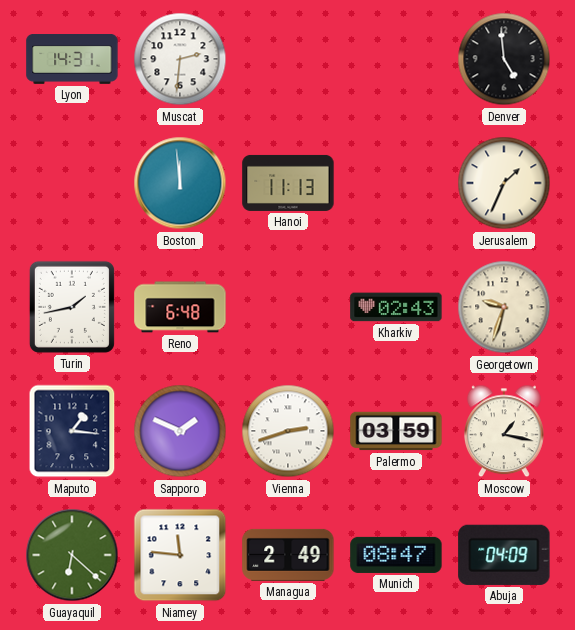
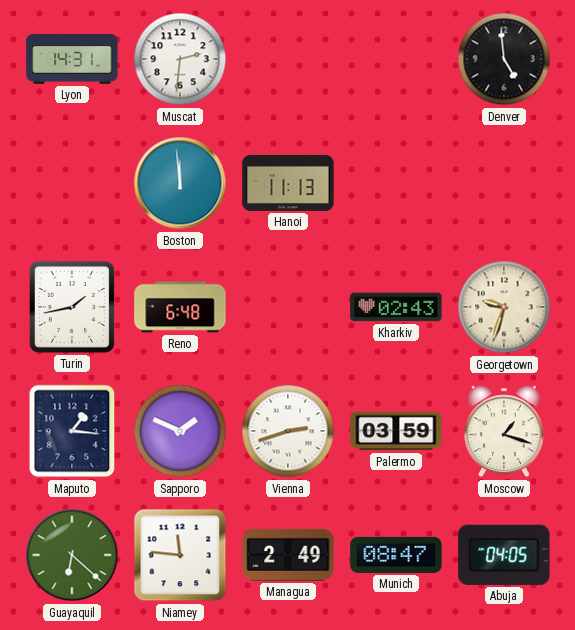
Jerusalem: 1:34 -> none (504, 183)
Moscow: 1:17 -> 1:18 (504, 431)
Abuja: 04:09 -> 04:05 (504, 555)
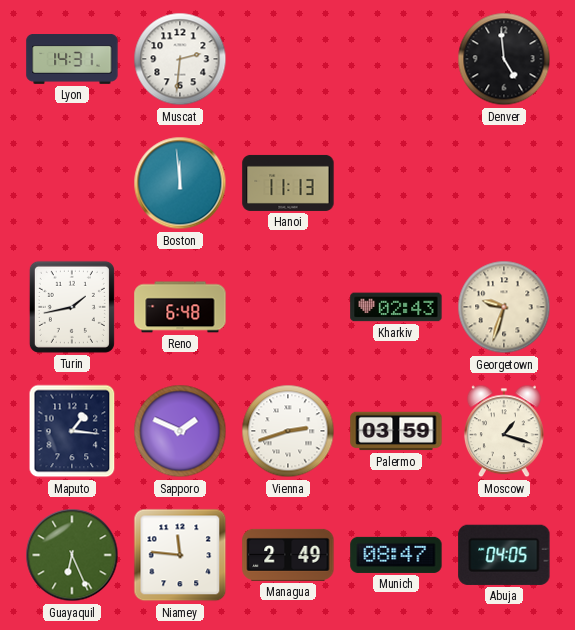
Guayaquil: 6:22 -> 6:26 (72, 555)
